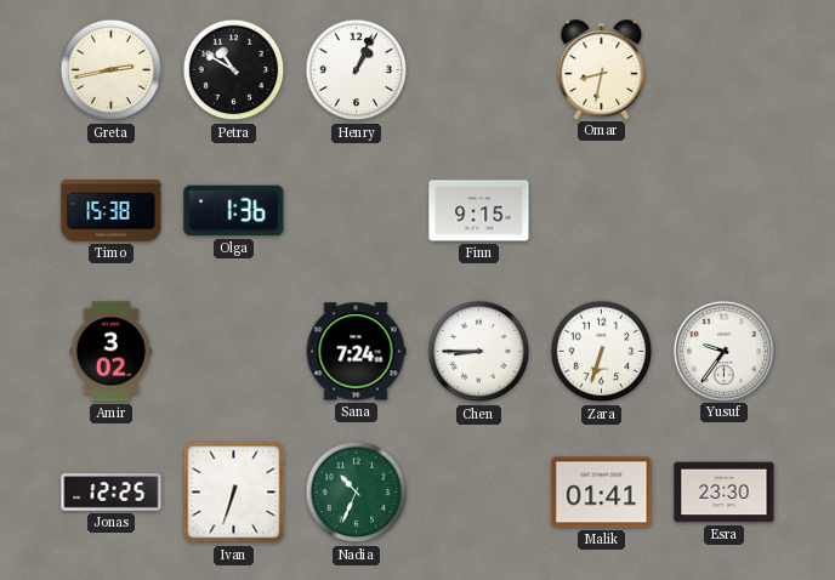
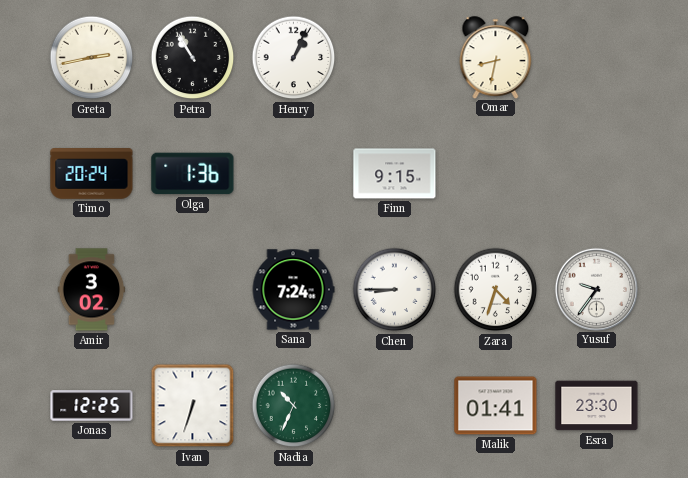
Petra: 10:50 -> 10:55 (193, 58)
Timo: 15:38 -> 20:24 (92, 174)
Zara: 6:33 -> 4:33 (496, 290)
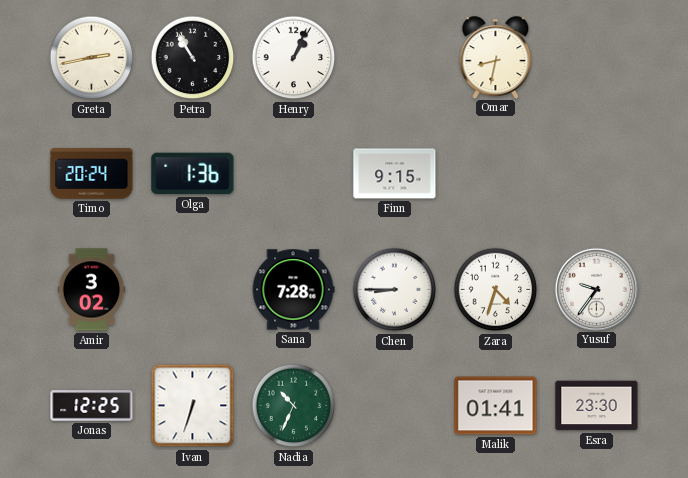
Sana: 7:24 -> 7:28 (293, 290)
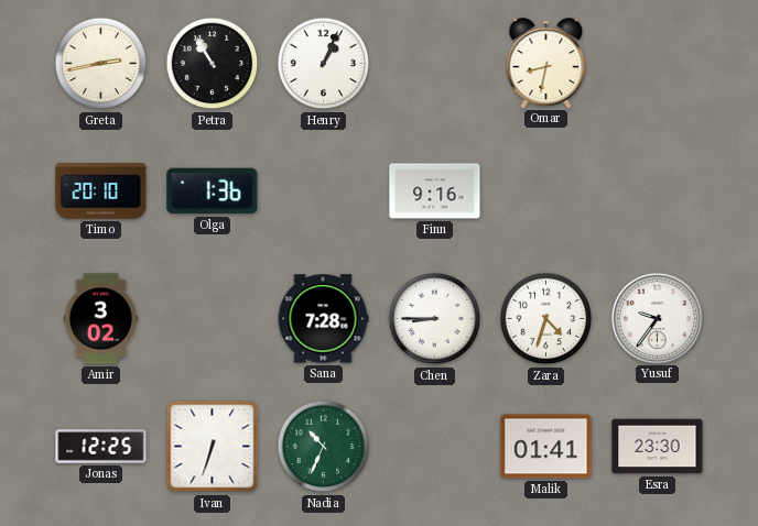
Timo: 20:24 -> 20:10 (101, 191)
Finn: 9:15 -> 9:16 (435, 191)
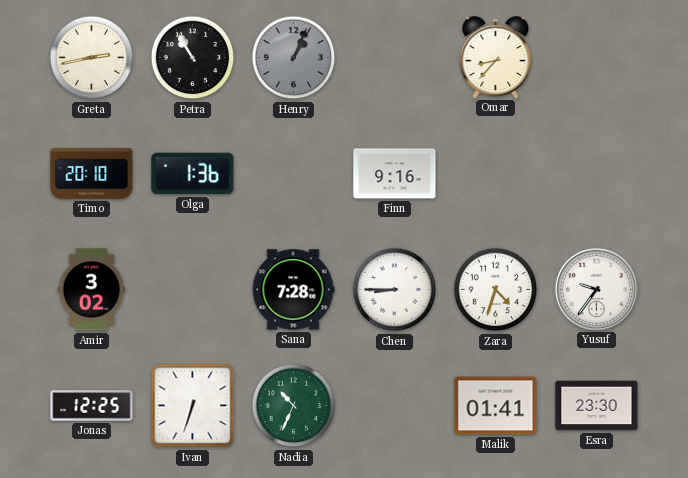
Henry dial: white -> grey (294, 58)
Omar: 8:32 -> 8:37 (496, 57)
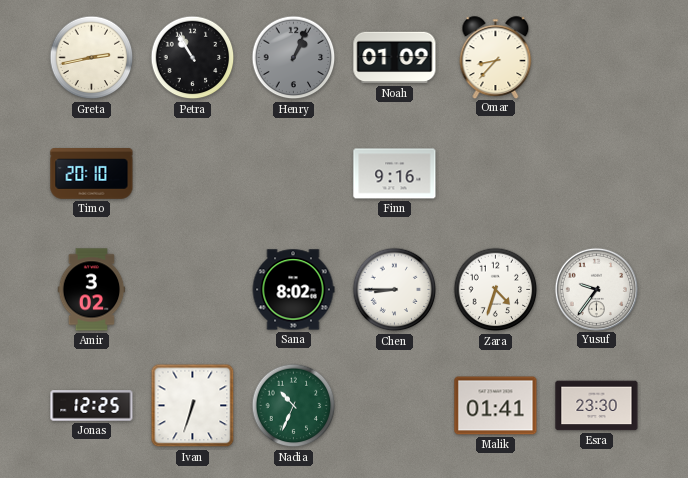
Noah: none -> 01:09 (395, 58)
Olga: 1:36 -> none (193, 174)
Sana: 7:28 -> 8:02 (293, 290)
